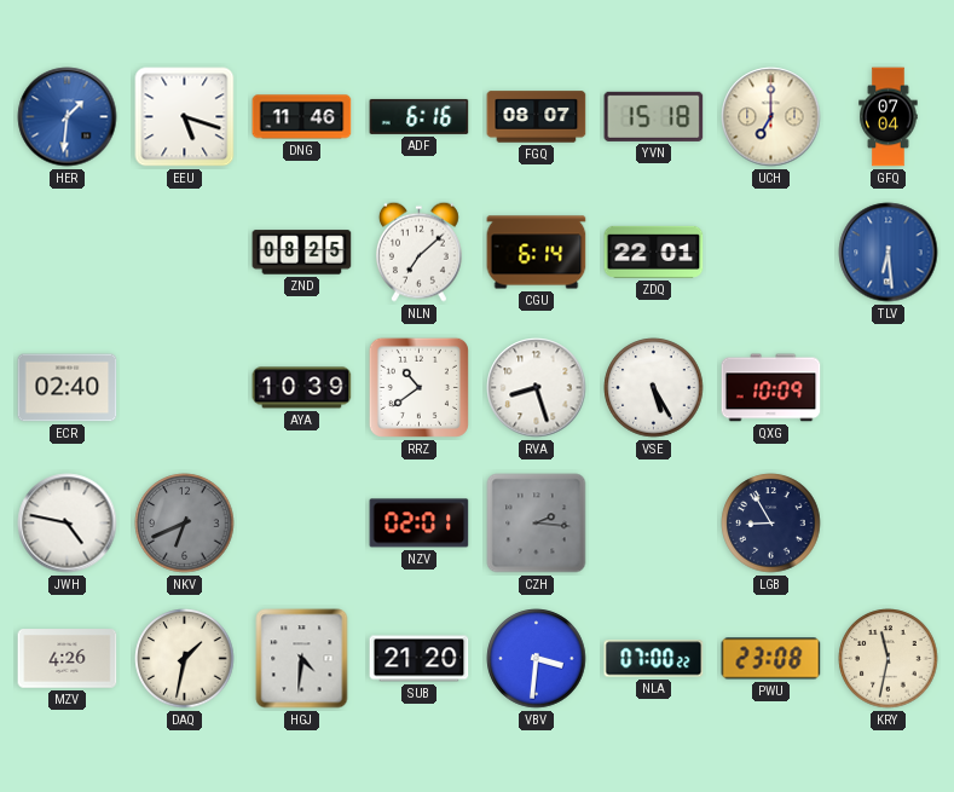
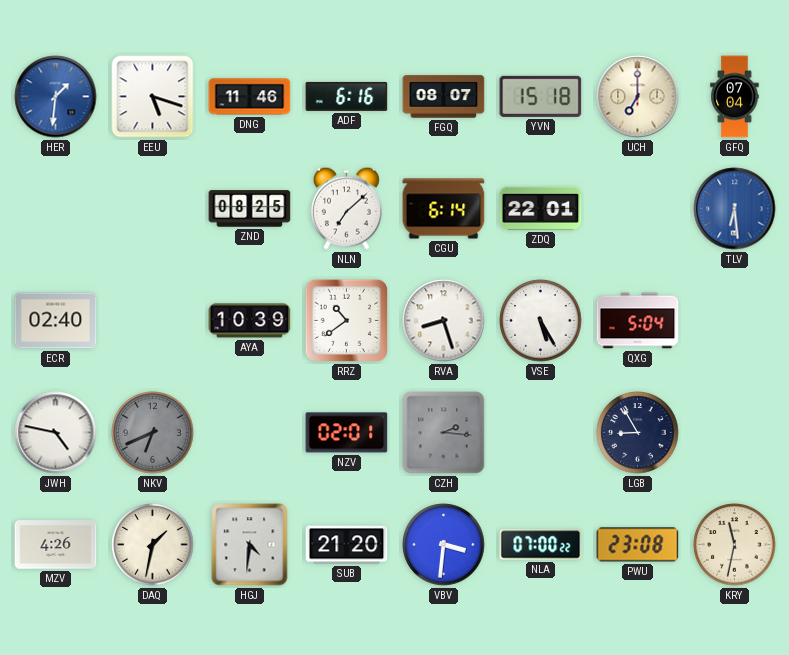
QXG: 10:09 -> 5:04 (638, 321)
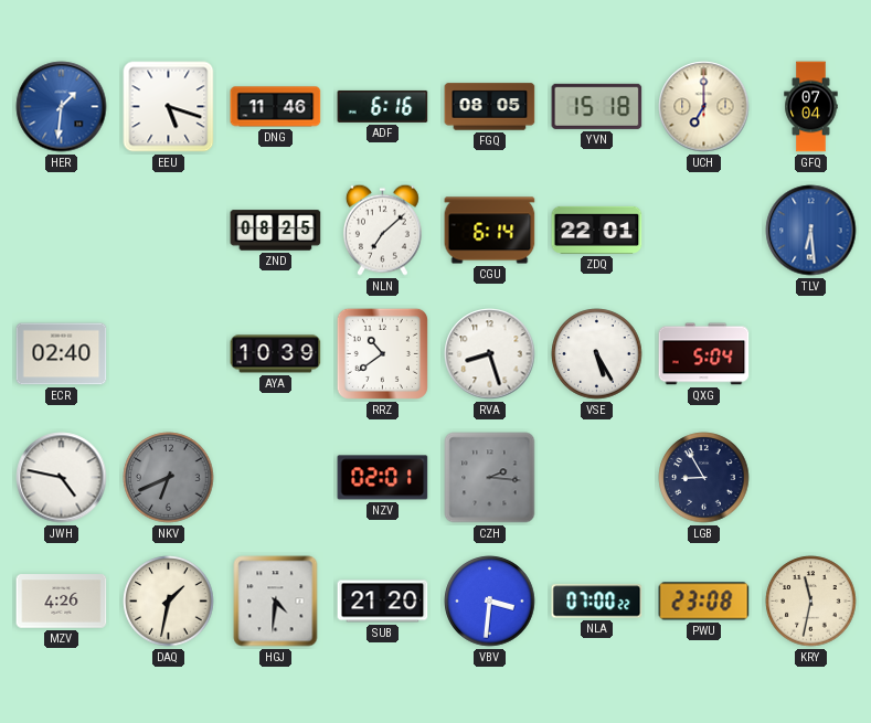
FGQ: 08:07 -> 08:05 (490, 107)
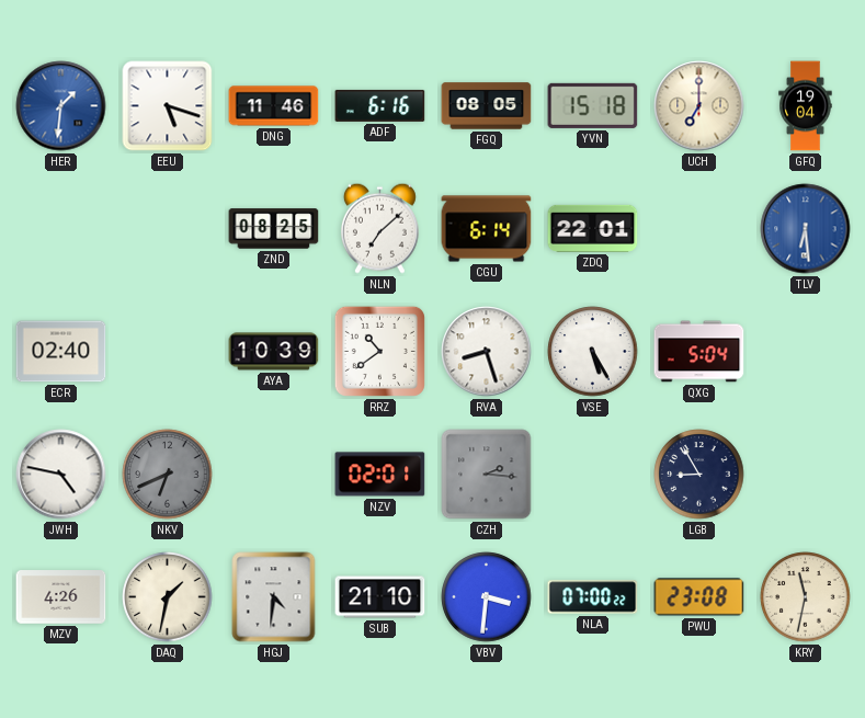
GFQ: 07:04 -> 19:04 (806, 106)
SUB: 21:20 -> 21:10 (380, 597)
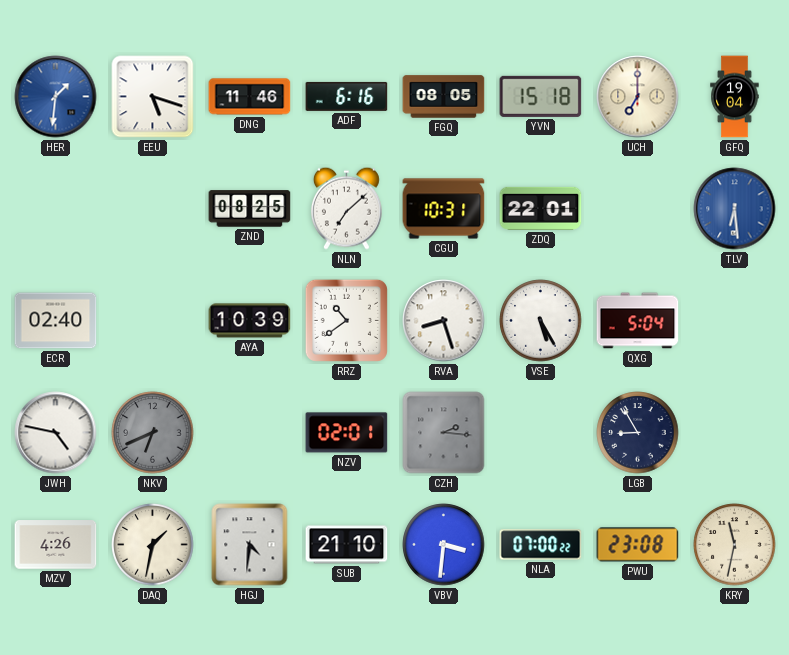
CGU: 6:14 -> 10:31 (444, 209)
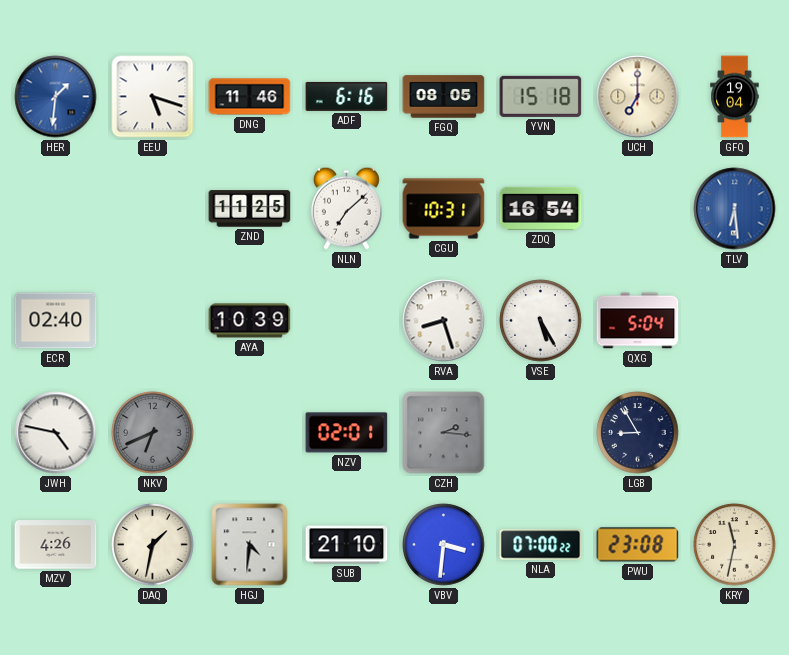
ZND: 08:25 -> 11:25 (250, 209)
ZDQ: 22:01 -> 16:54 (541, 208)
RRZ: 10:39 -> none (346, 320)
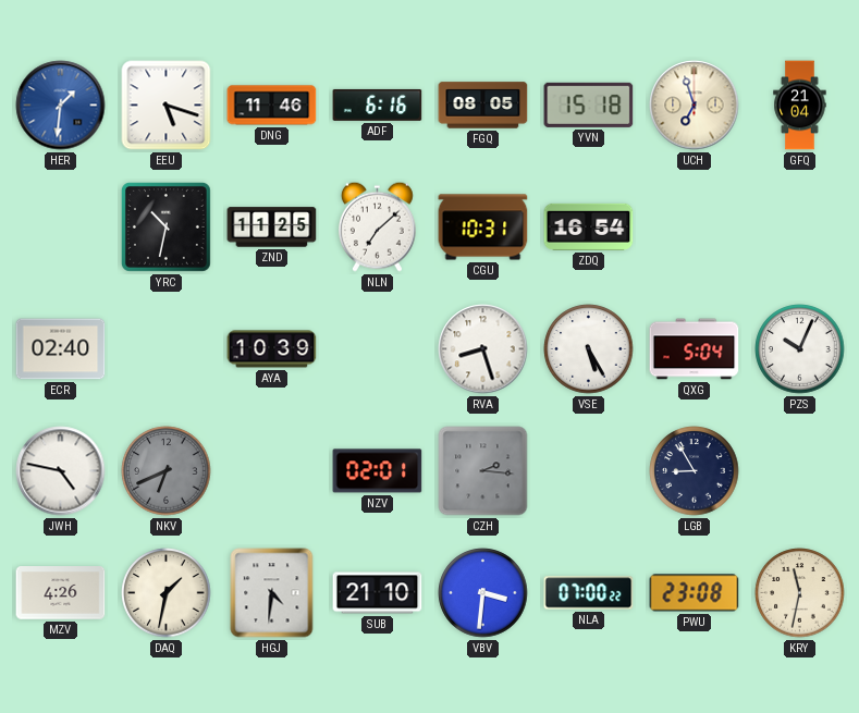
UCH: 7:00 -> 6:57 (695, 106)
GFQ: 19:04 -> 21:04 (800, 106)
YRC: none -> 10:32 (165, 226)
TLV: 6:29 -> none (735, 209)
PZS: none -> 10:04 (800, 349)
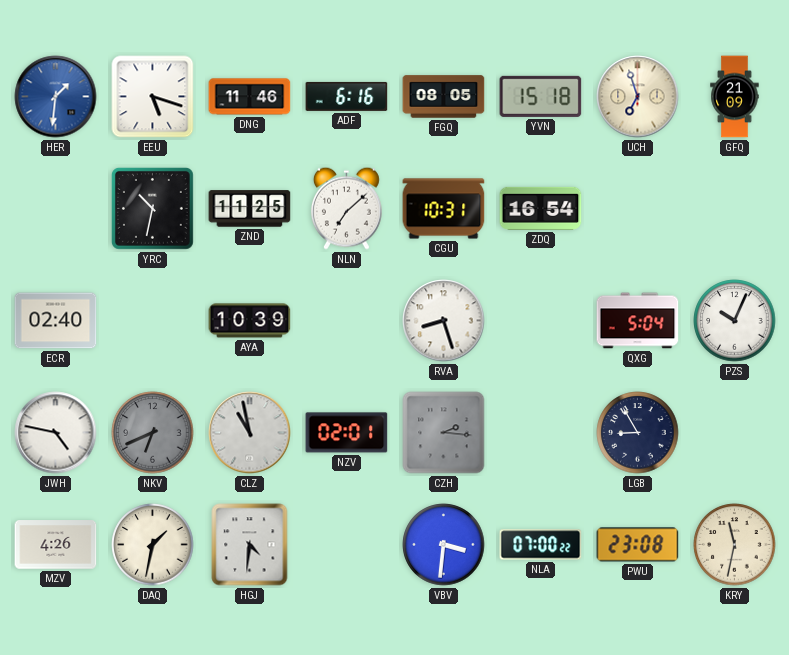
GFQ: 21:04 -> 21:09 (735, 97)
VSE: 5:25 -> none (589, 349)
CLZ: none -> 10:58 (250, 433)
SUB: 21:10 -> none (378, 593)
